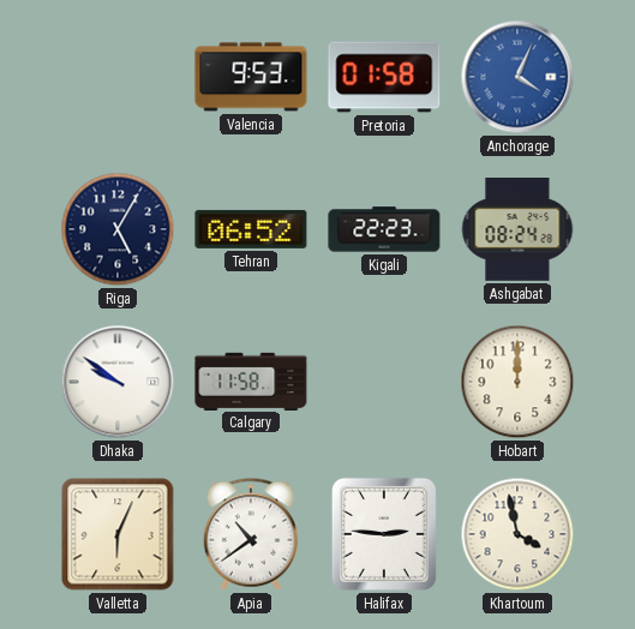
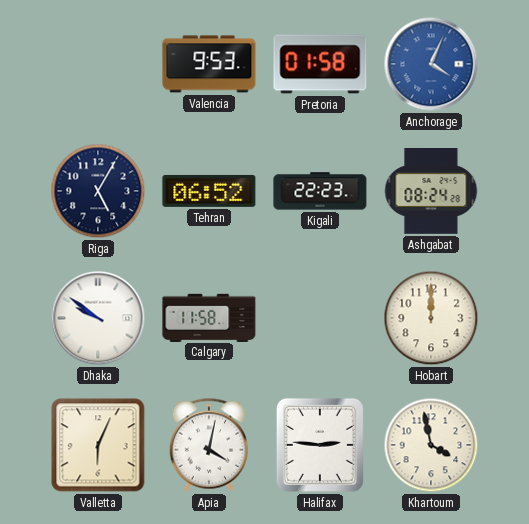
Apia: 10:39 -> 4:02 (209, 445)
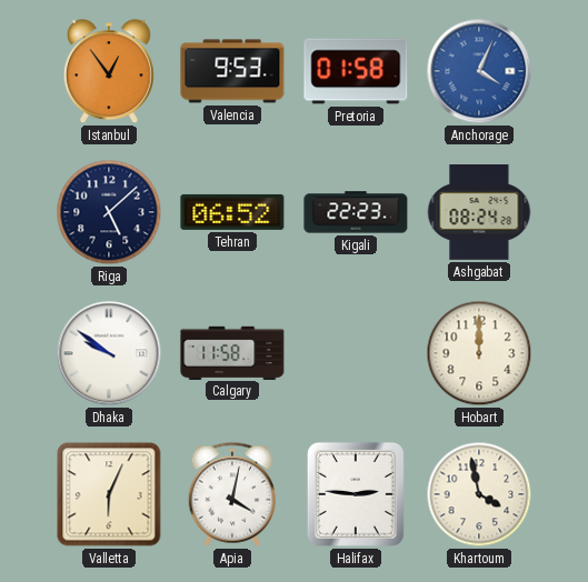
Istanbul: none -> 12:54 (109, 72)
Riga: 5:05 -> 5:08 (109, 212)
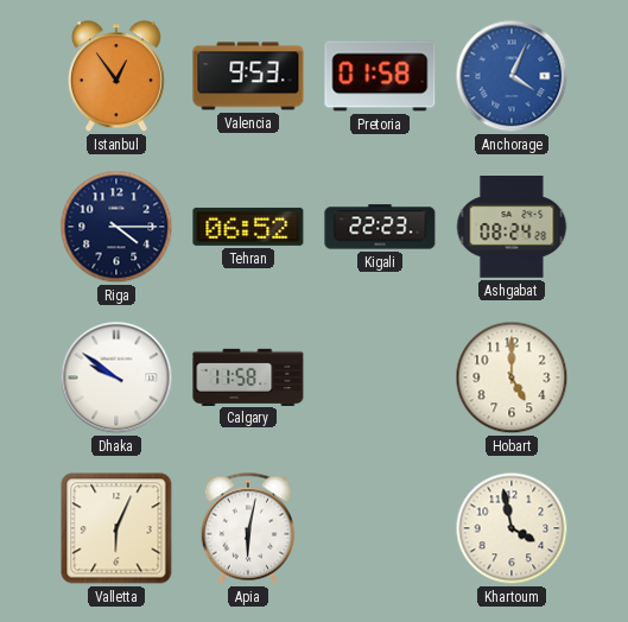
Riga: 5:08 -> 4:15 (116, 227)
Hobart: 12:00 -> 5:00 (512, 377)
Apia: 4:02 -> 6:02 (248, 528)
Halifax: 2:46 -> none (356, 494)
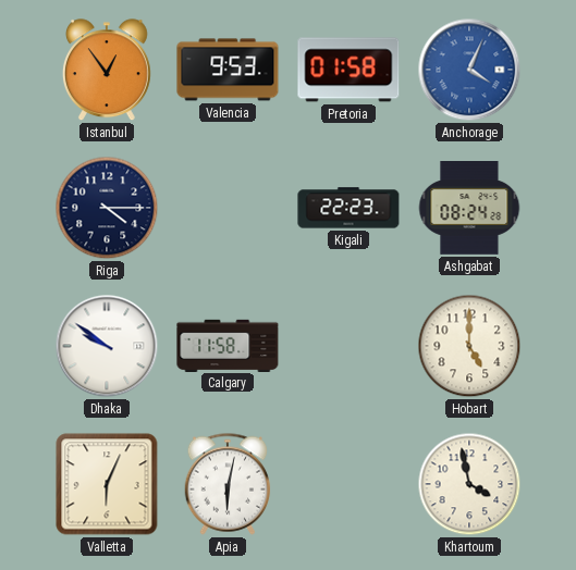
Tehran: 06:52 -> none (248, 227)
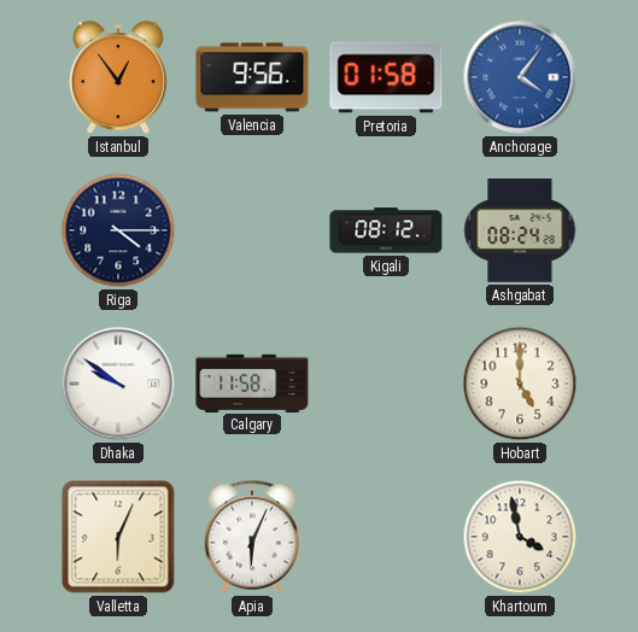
Valencia: 9:53 -> 9:56 (252, 77)
Anchorage: 4:04 -> 4:06 (520, 77)
Kigali: 22:23 -> 08:12 (386, 230)
Apia: 6:02 -> 6:04 (252, 537)
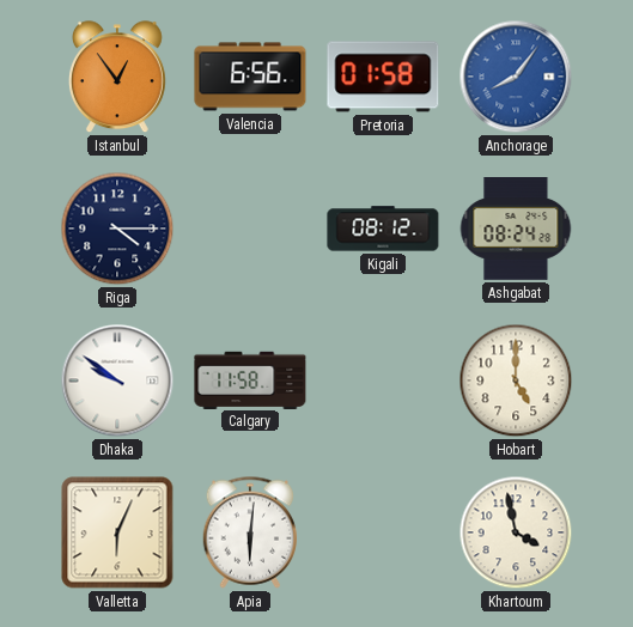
Valencia: 9:56 -> 6:56 (250, 77)
Anchorage: 4:06 -> 8:06 (516, 77)
Apia: 6:04 -> 6:01 (250, 532)
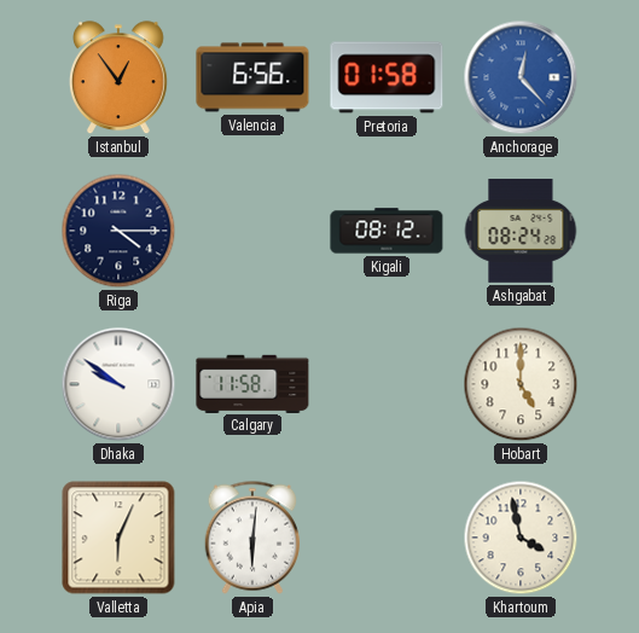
Anchorage: 8:06 -> 12:23 (521, 77)
